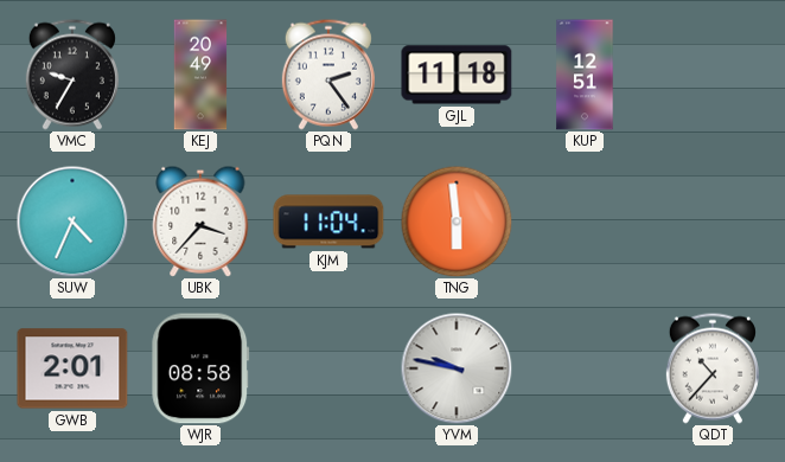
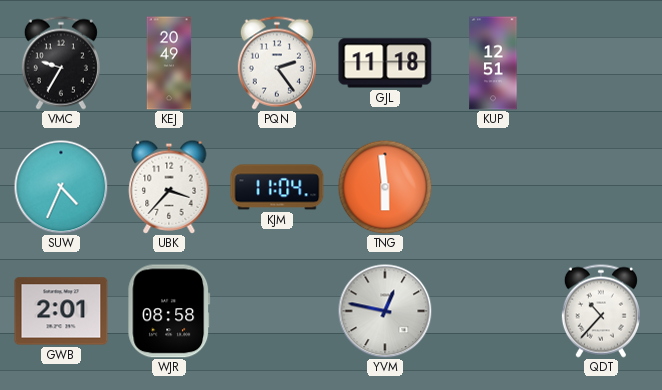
YVM: 9:47 -> 12:47 (385, 311)
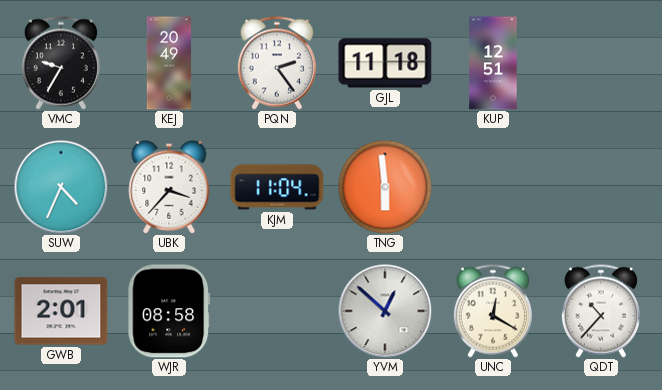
YVM: 12:47 -> 12:52 (385, 311)
UNC: none -> 12:20 (493, 311)
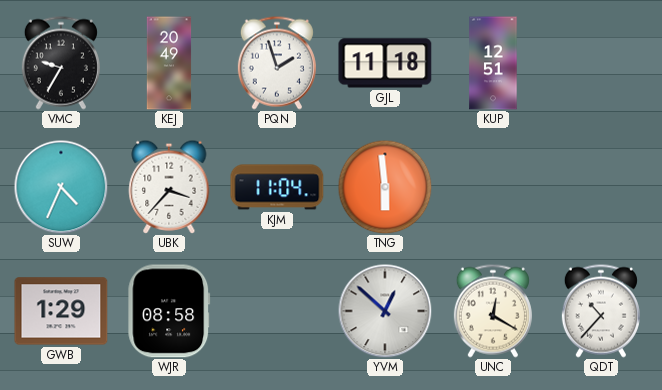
PQN: 2:24 -> 1:57 (277, 63)
GWB: 2:01 -> 1:29 (61, 311)
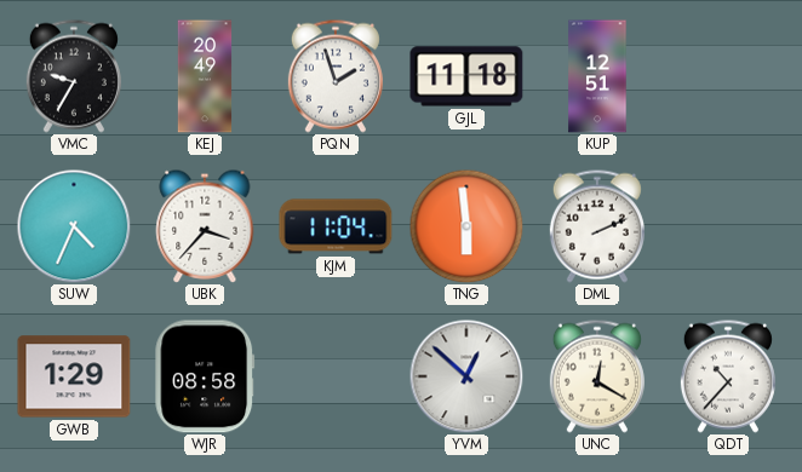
DML: none -> 2:11 (597, 226)
